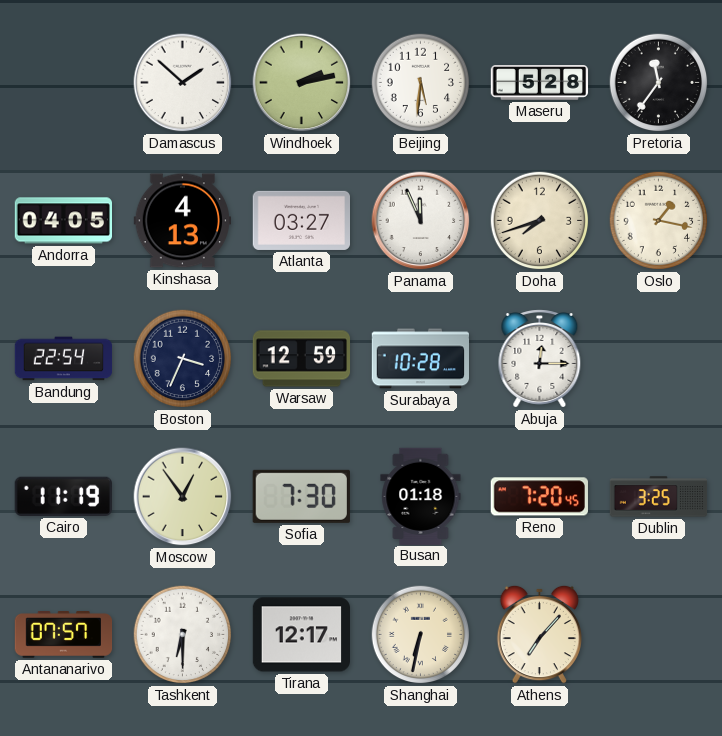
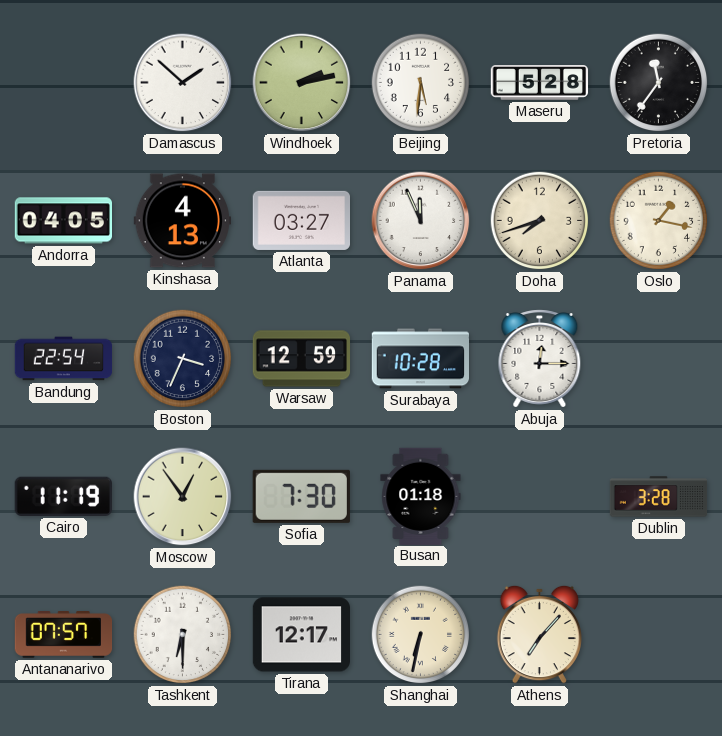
Reno: 7:20 -> none (539, 497)
Dublin: 3:25 -> 3:28 (659, 497)
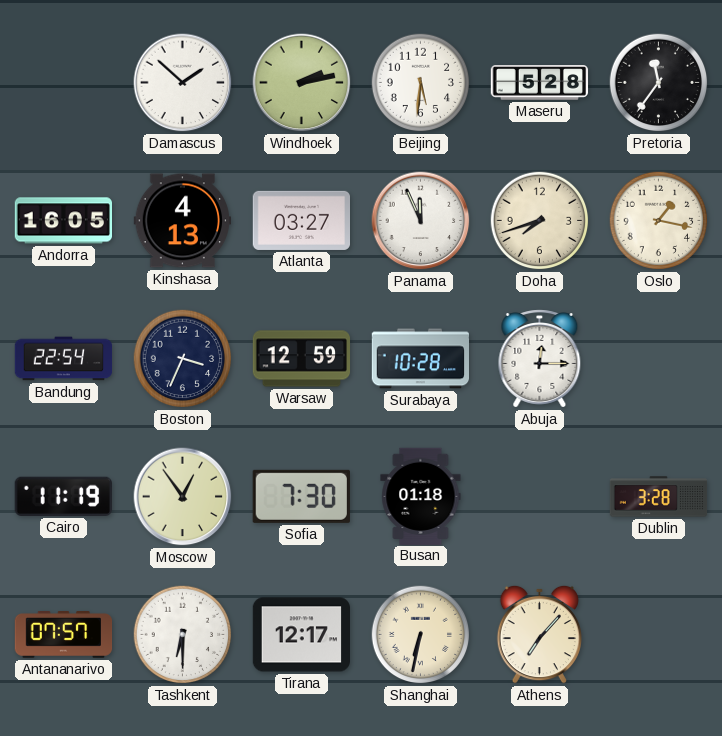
Andorra: 04:05 -> 16:05 (63, 221)
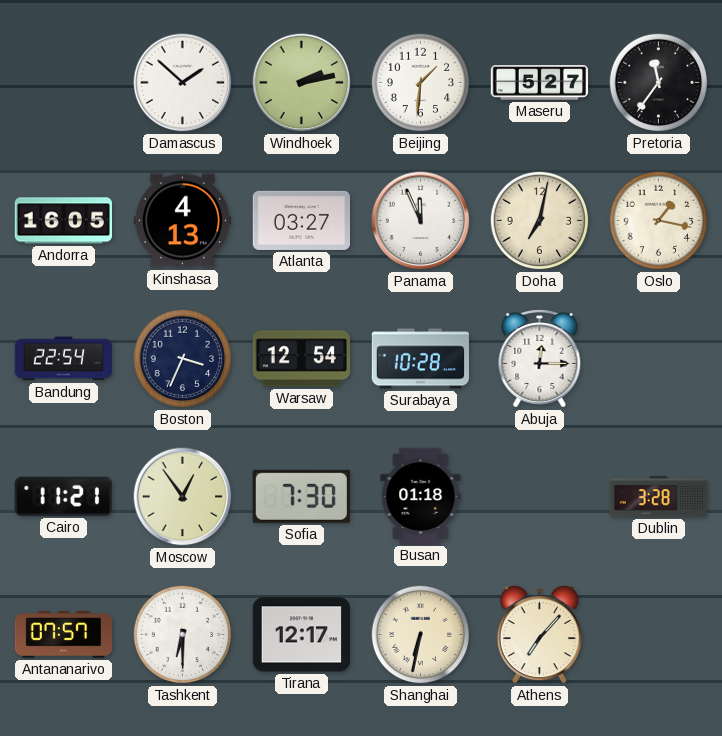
Beijing: 5:31 -> 1:31 (421, 83)
Maseru: 5:28 -> 5:27 (540, 83)
Doha: 7:42 -> 7:02 (540, 221)
Warsaw: 12:59 -> 12:54 (302, 359)
Cairo: 11:19 -> 11:21 (63, 496)
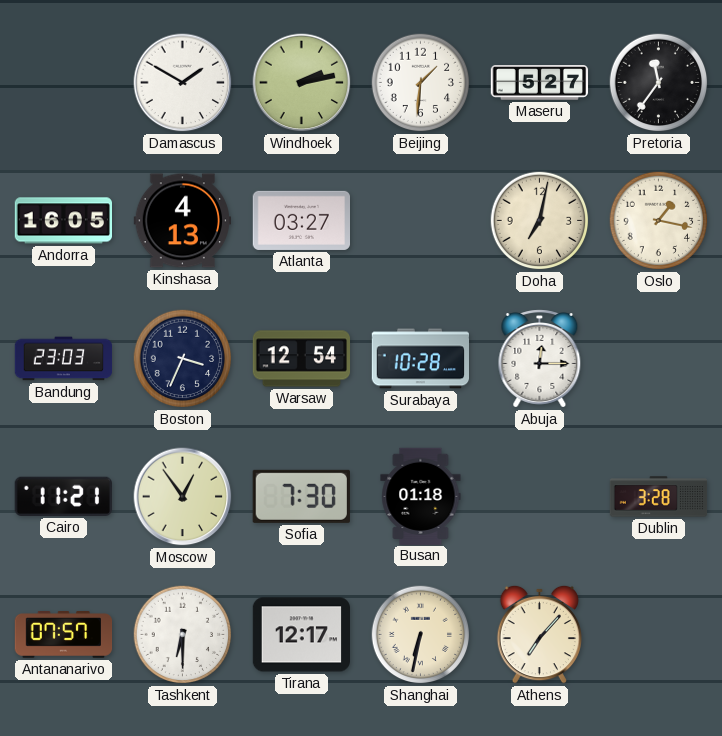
Damascus: 1:52 -> 1:50 (183, 83)
Panama: 11:56 -> none (421, 221)
Bandung: 22:54 -> 23:03 (64, 359)
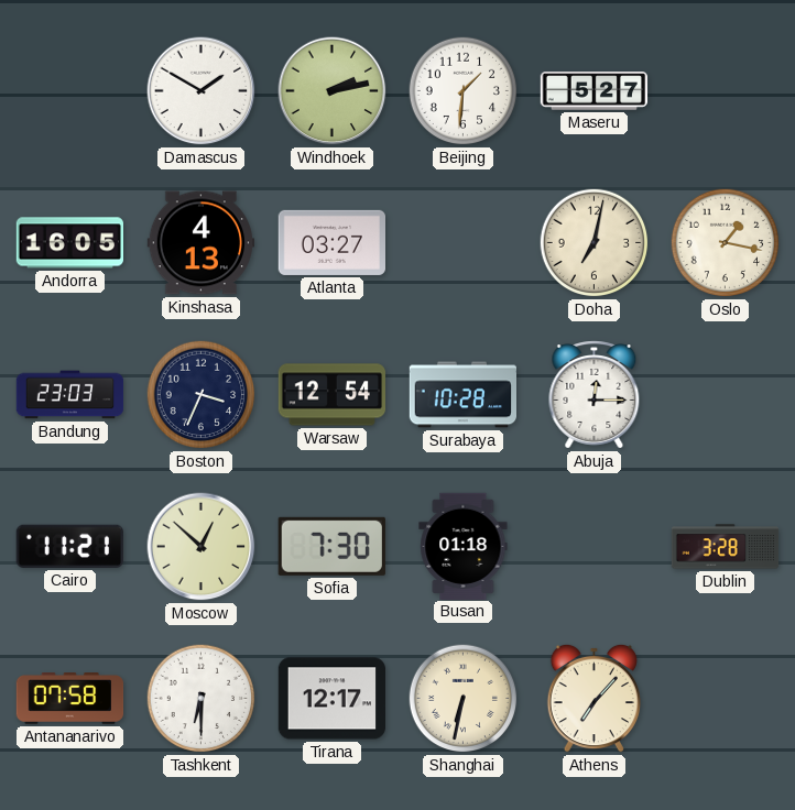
Pretoria: 11:36 -> none (659, 83)
Moscow: 12:54 -> 12:52 (202, 547)
Antananarivo: 07:57 -> 07:58 (70, 699)
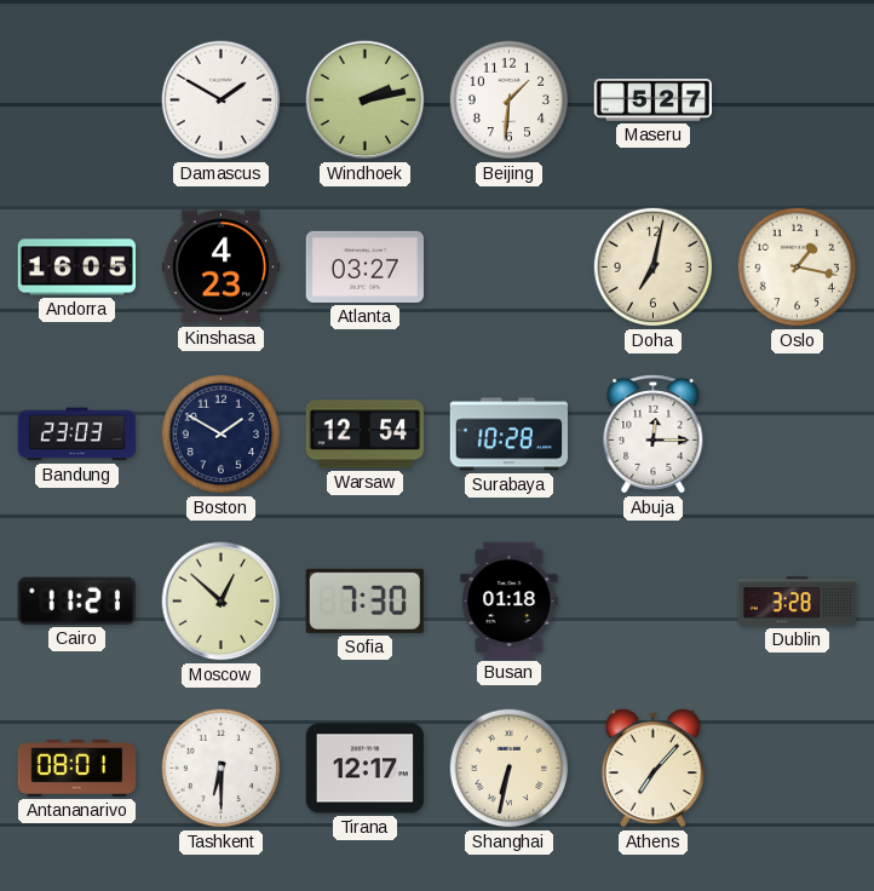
Kinshasa: 4:13 -> 4:23 (220, 268)
Boston: 3:34 -> 1:50 (222, 435)
Antananarivo: 07:58 -> 08:01 (77, 769)
